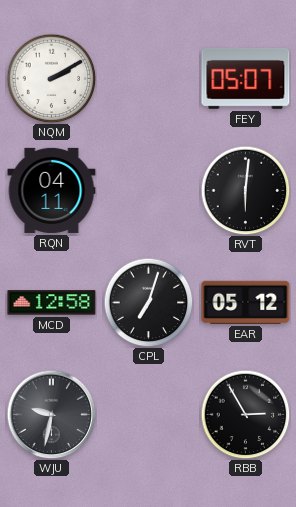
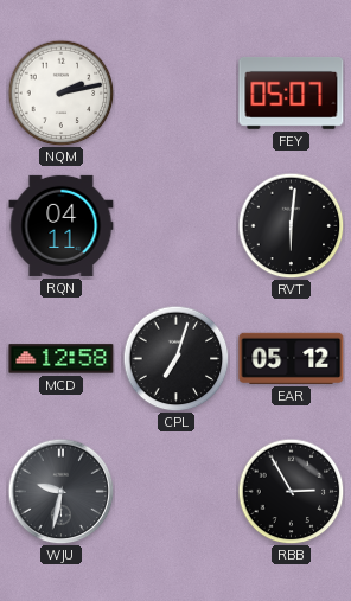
NQM: 2:10 -> 2:13 (60, 92)
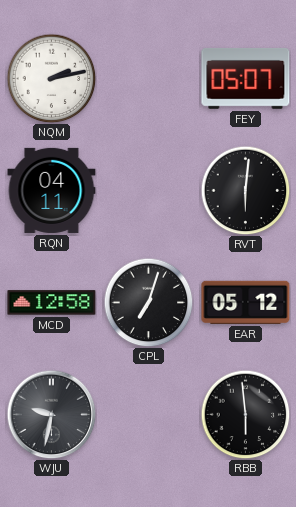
RBB: 2:55 -> 5:59 (245, 414)
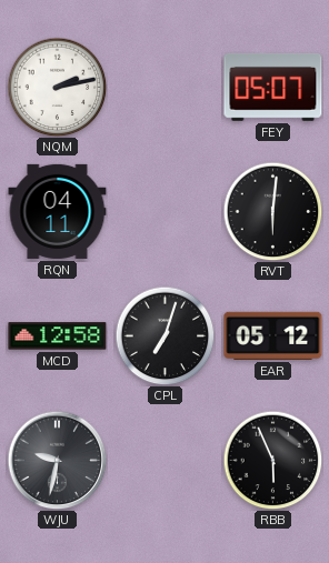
RBB: 5:59 -> 5:56 (272, 460)
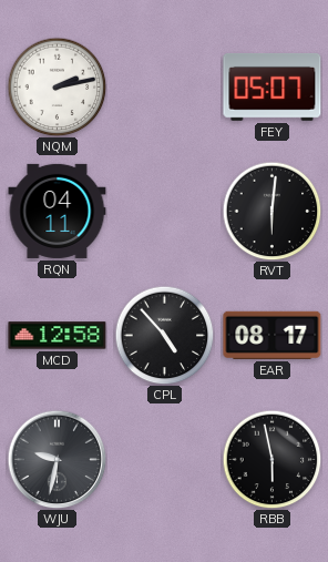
CPL: 7:03 -> 4:53 (164, 335)
EAR: 05:12 -> 08:17 (273, 335)
RBB: 5:56 -> 5:58 (271, 459)
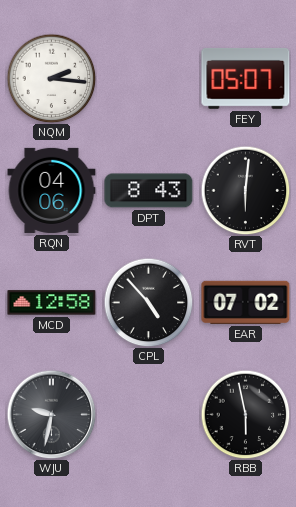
NQM: 2:13 -> 2:16 (51, 78)
RQN: 04:11 -> 04:06 (52, 190)
DPT: none -> 8:43 (149, 191)
EAR: 08:17 -> 07:02 (246, 302)
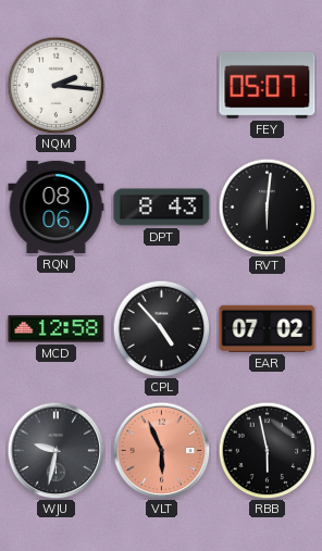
RQN: 04:06 -> 08:06 (57, 206)
VLT: none -> 5:56 (161, 450)
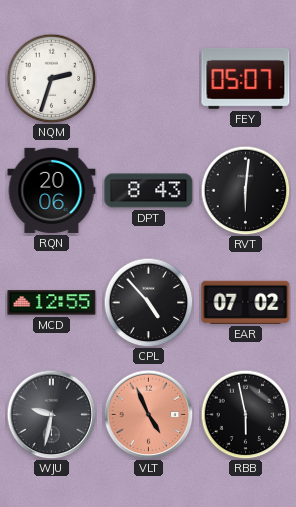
NQM: 2:16 -> 2:33 (51, 78)
RQN: 08:06 -> 20:06 (52, 190)
MCD: 12:58 -> 12:55 (52, 303)
VLT: 5:56 -> 4:56 (148, 414)
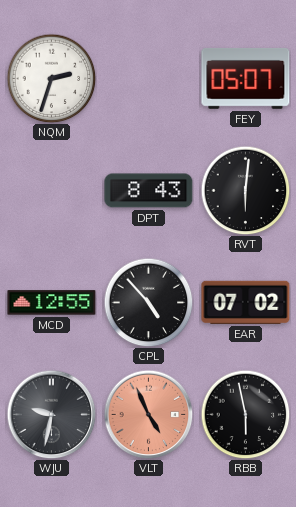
RQN: 20:06 -> none (52, 190)
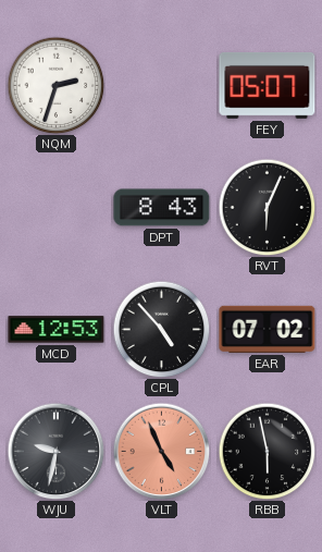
RVT: 6:01 -> 6:04 (267, 207)
MCD: 12:55 -> 12:53 (57, 330)
